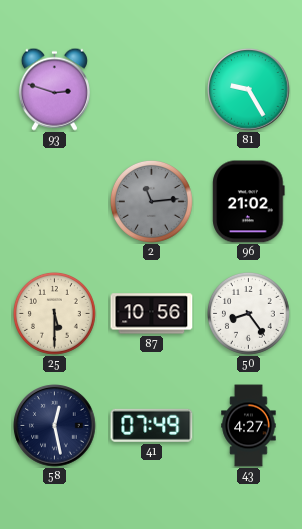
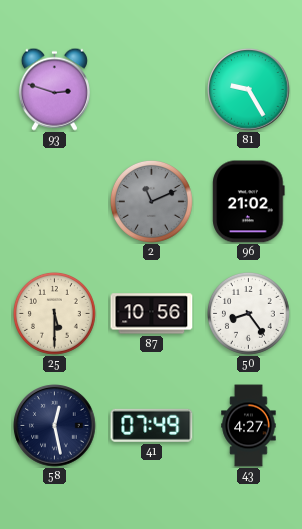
2: 11:14 -> 11:11 (151, 201)
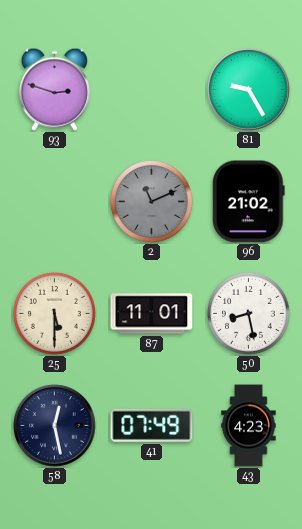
87: 10:56 -> 11:01 (152, 314)
50: 8:24 -> 8:28 (248, 313)
43: 4:27 -> 4:23 (249, 426)
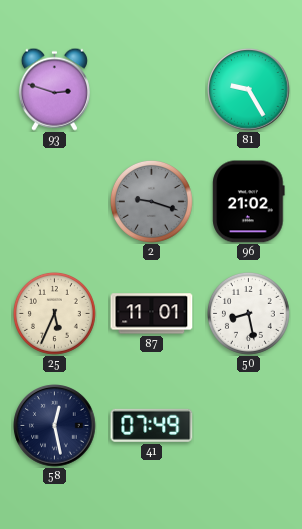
2: 11:11 -> 9:18 (151, 201)
25: 5:30 -> 5:34 (54, 313)
43: 4:23 -> none (249, 426)
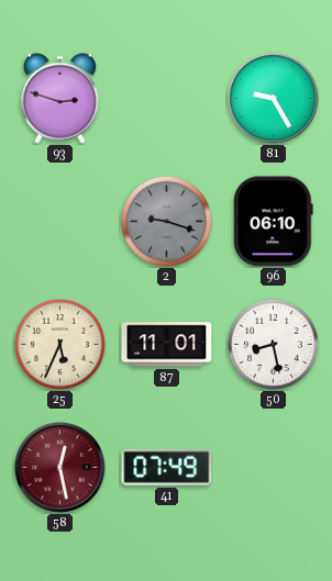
96: 21:02 -> 06:10 (274, 222)
58 dial: navy -> burgundy (60, 468)
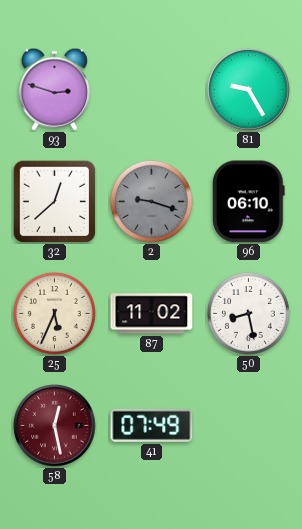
32: none -> 12:38 (54, 201)
87: 11:01 -> 11:02 (152, 314)
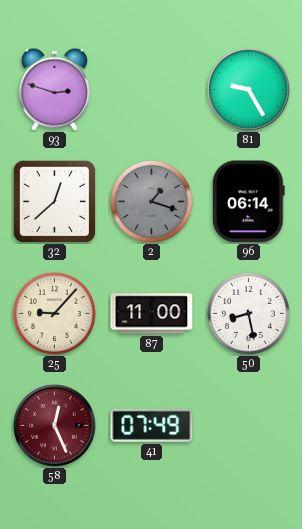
2: 9:18 -> 1:18 (151, 201)
96: 06:10 -> 06:14 (249, 202)
25: 5:34 -> 9:07 (54, 313)
87: 11:02 -> 11:00 (152, 314)
58: 12:28 -> 12:26 (55, 426)
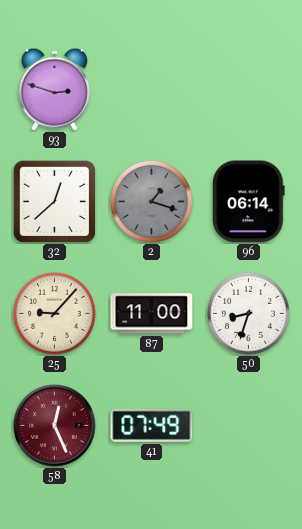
81: 9:25 -> none (249, 90)
50: 8:28 -> 8:33 (248, 313)
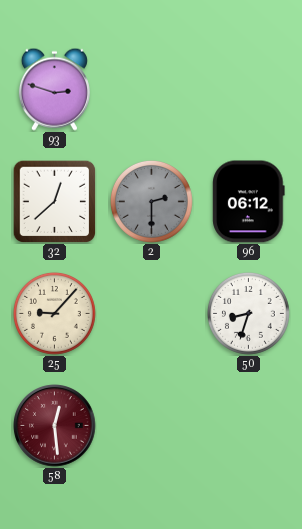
2: 1:18 -> 2:30 (151, 201)
96: 06:14 -> 06:12 (249, 202)
87: 11:00 -> none (152, 314)
58: 12:26 -> 12:29 (55, 426)
41: 07:49 -> none (152, 425)
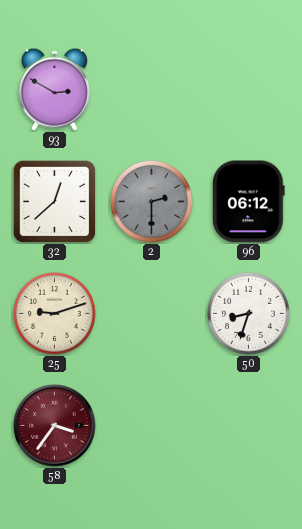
93: 2:48 -> 2:50 (54, 89)
25: 9:07 -> 9:12 (54, 313)
58: 12:29 -> 3:36 (55, 426)
